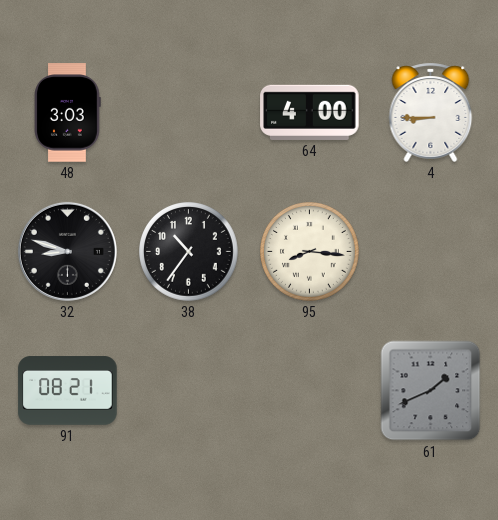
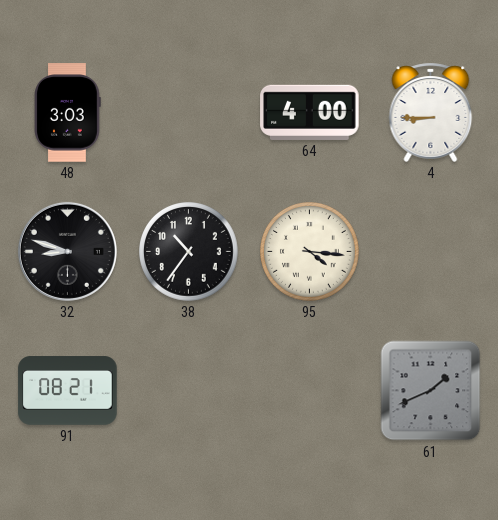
95: 8:16 -> 4:16 (310, 252)
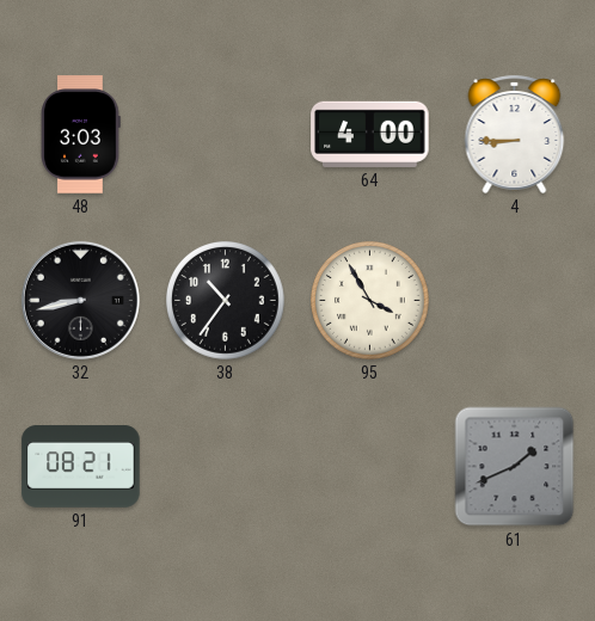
32: 8:48 -> 8:43 (80, 300)
95: 4:16 -> 3:55 (370, 301)
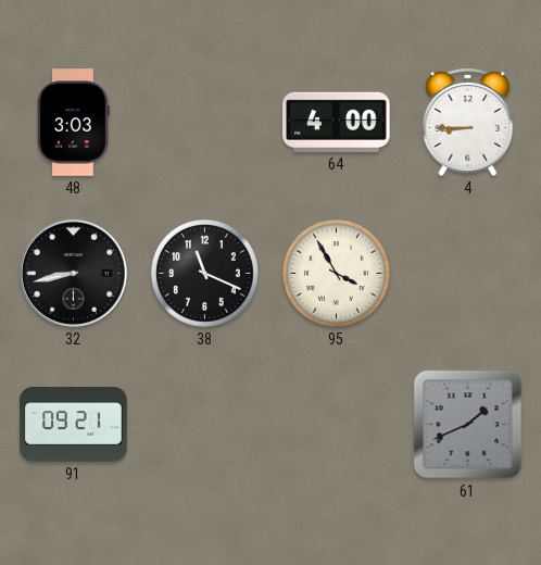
38: 10:36 -> 11:19 (205, 274)
91: 08:21 -> 09:21 (74, 425)
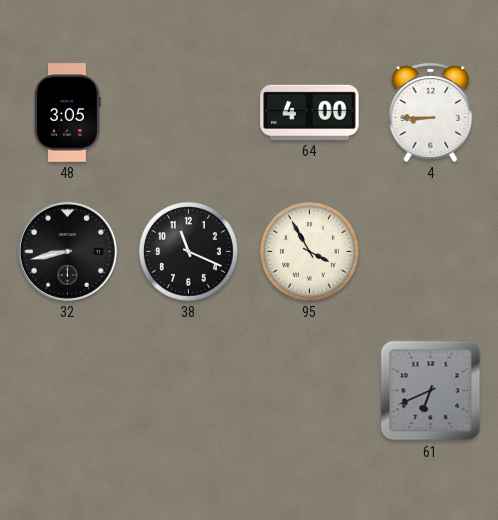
48: 3:03 -> 3:05 (68, 113)
91: 09:21 -> none (74, 425)
61: 1:41 -> 6:41 (431, 391)
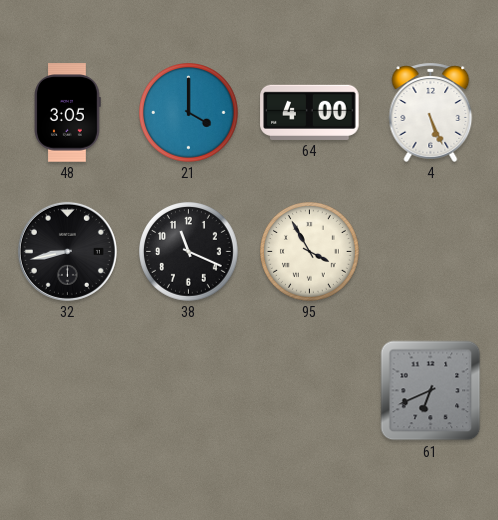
21: none -> 4:00 (189, 113)
4: 8:45 -> 5:26 (431, 112)
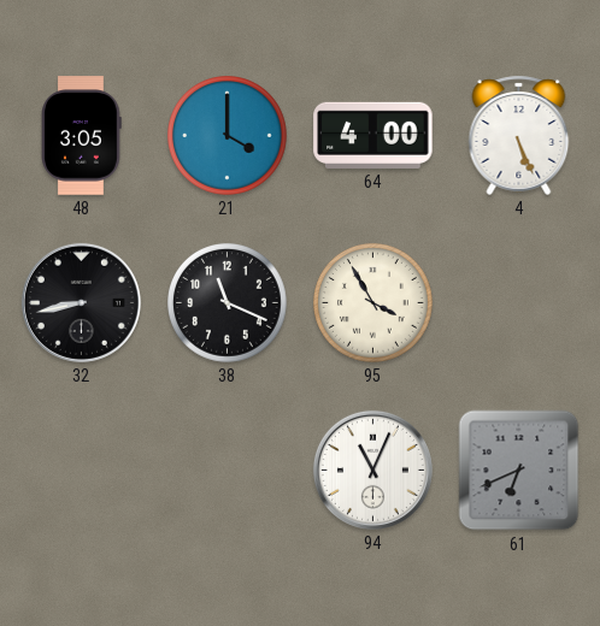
94: none -> 11:04 (372, 469)
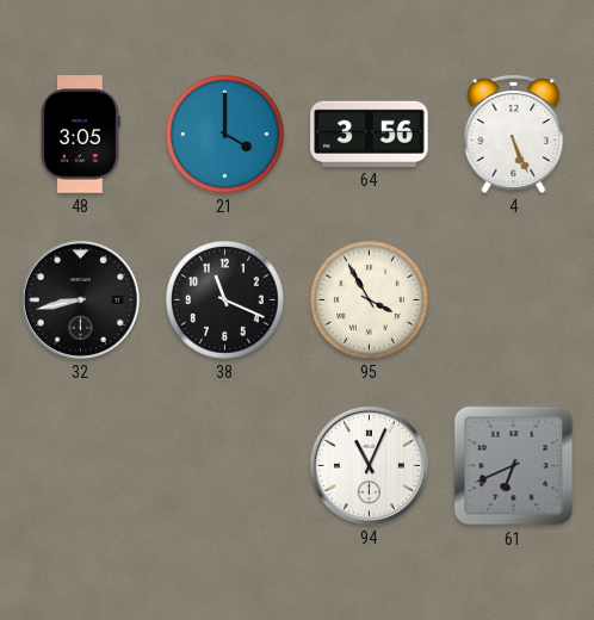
64: 4:00 -> 3:56 (370, 134)
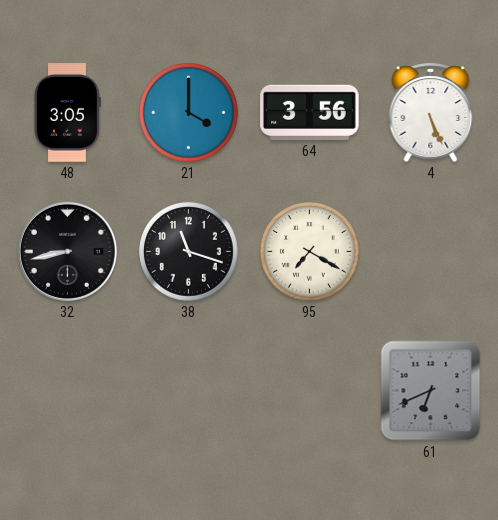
38: 11:19 -> 11:18 (189, 252)
95: 3:55 -> 7:20 (310, 252)
94: 11:04 -> none (369, 465)
